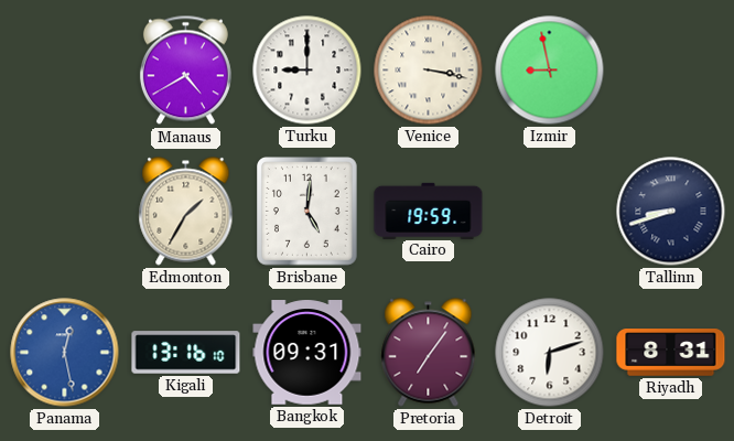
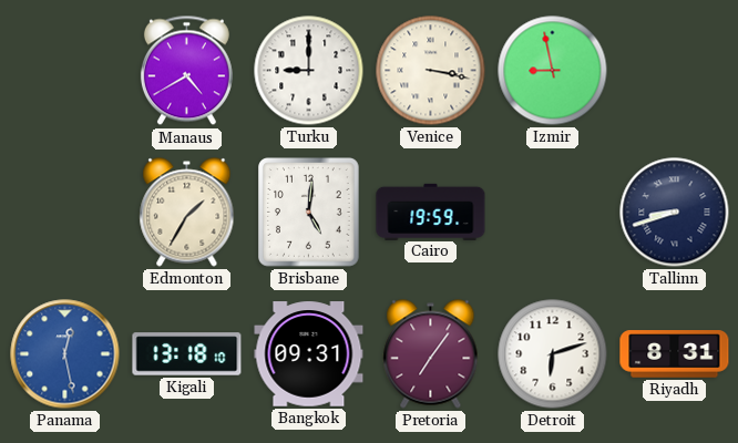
Kigali: 13:16 -> 13:18 (187, 354)
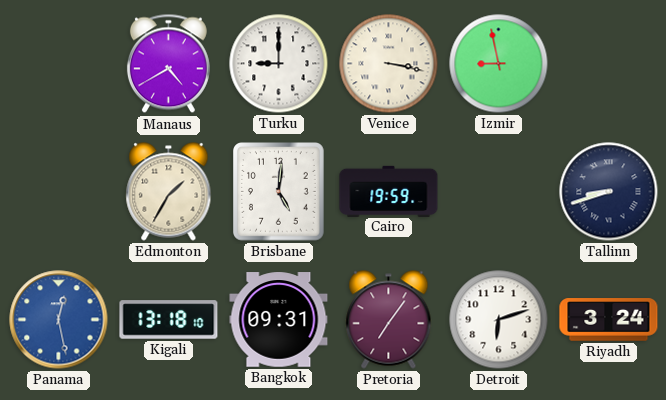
Riyadh: 8:31 -> 3:24 (609, 320)
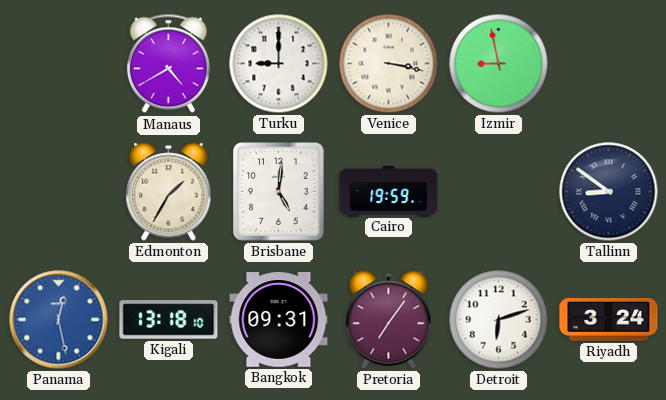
Tallinn: 8:42 -> 8:51 (609, 192)
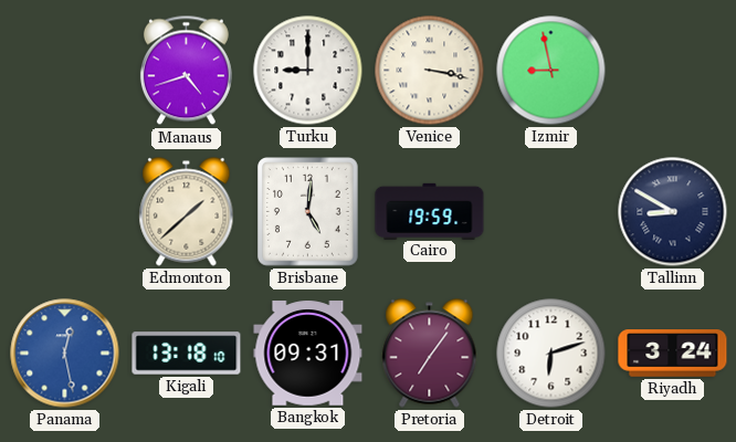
Manaus: 4:40 -> 4:42 (186, 71)
Edmonton: 1:35 -> 1:38 (187, 212)
Tallinn: 8:51 -> 8:50 (673, 212)
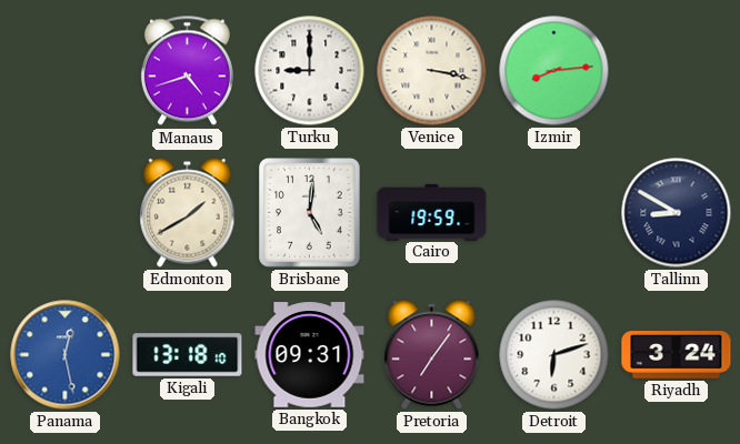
Izmir: 8:58 -> 8:14 (554, 71)
Edmonton: 1:38 -> 1:40 (188, 213)
